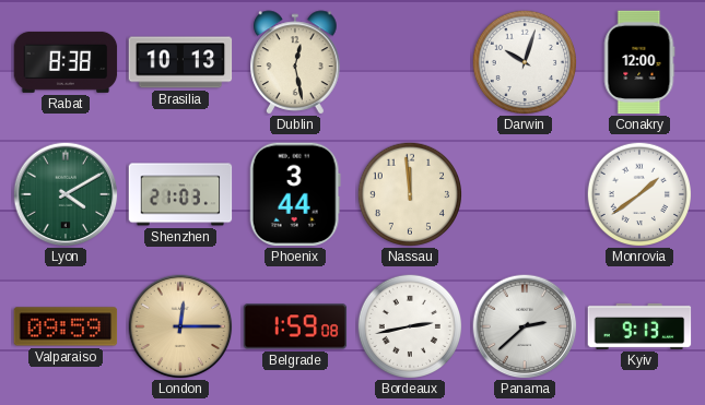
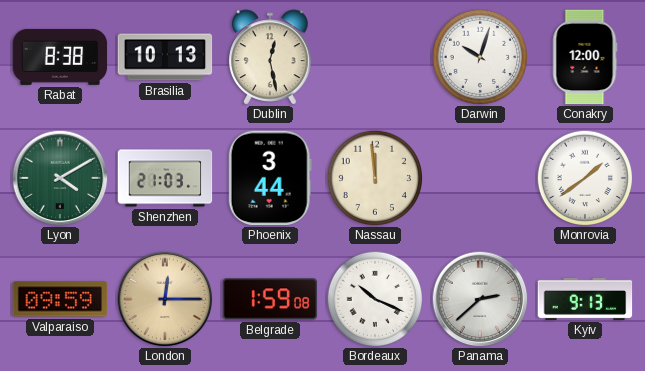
Bordeaux: 2:43 -> 10:19 (374, 298)
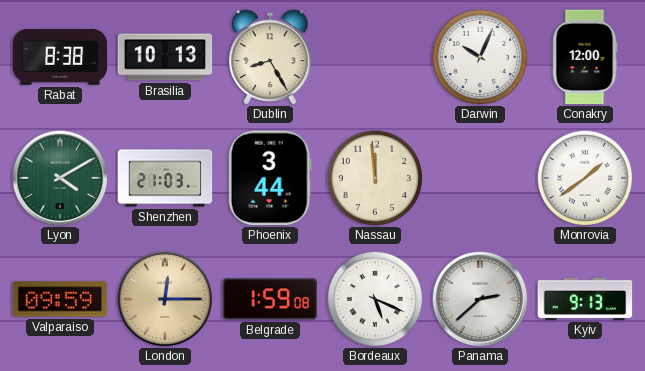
Dublin: 12:28 -> 8:25 (270, 57)
Darwin: 10:03 -> 10:04 (479, 56)
Bordeaux: 10:19 -> 5:19 (374, 298)
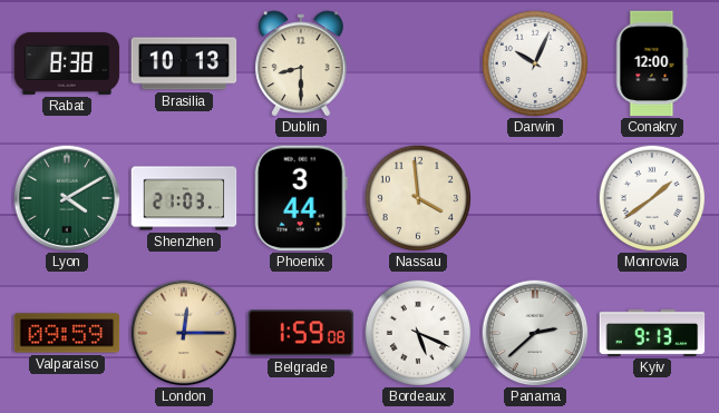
Dublin: 8:25 -> 8:30 (301, 63)
Nassau: 11:59 -> 3:59 (417, 197)
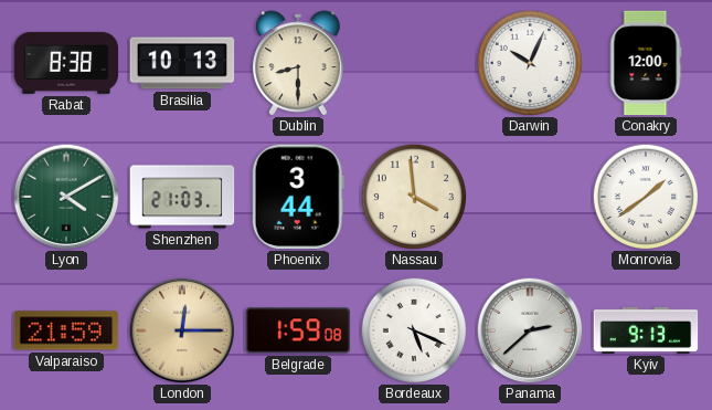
Valparaiso: 09:59 -> 21:59 (66, 330)
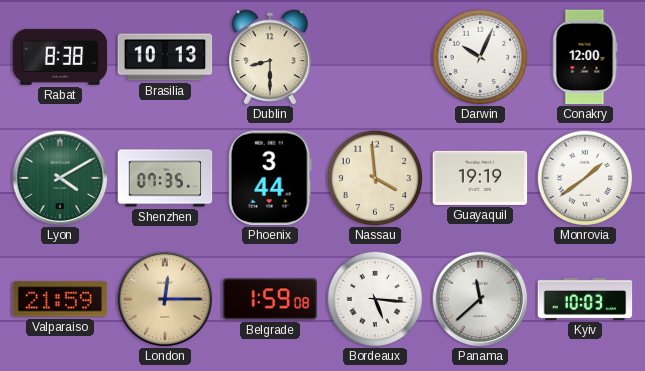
Shenzhen: 21:03 -> 07:35 (165, 178)
Guayaquil: none -> 19:19 (480, 178)
Bordeaux: 5:19 -> 5:16 (374, 298)
Panama: 2:38 -> 11:38 (480, 299)
Kyiv: 9:13 -> 10:03 (585, 299)
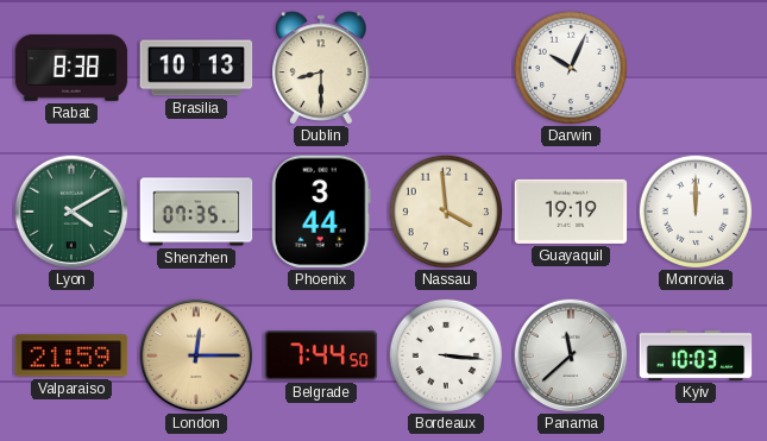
Conakry: 12:00 -> none (585, 57)
Monrovia: 1:39 -> 12:00 (694, 210)
Belgrade: 1:59 -> 7:44 (321, 355)
Bordeaux: 5:16 -> 3:16 (445, 354)
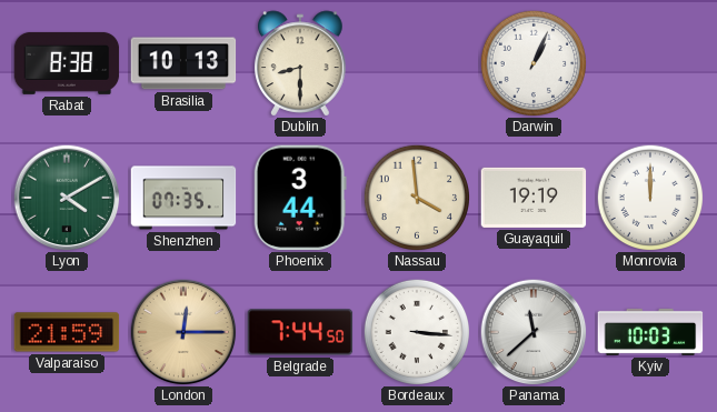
Darwin: 10:04 -> 1:04 (532, 62)
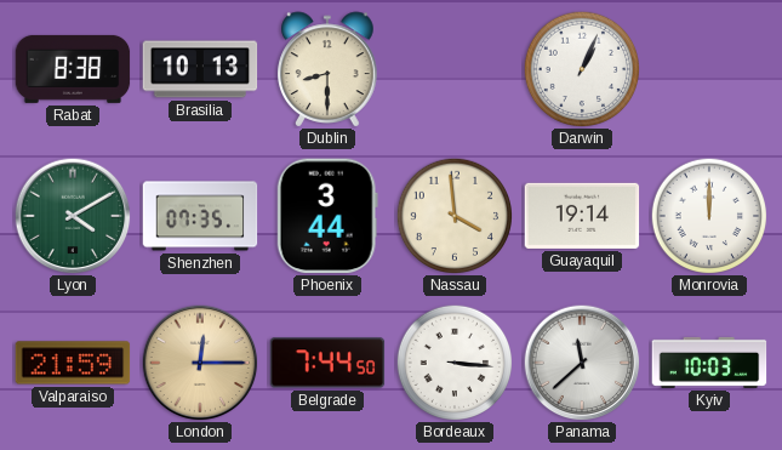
Guayaquil: 19:19 -> 19:14 (582, 216)
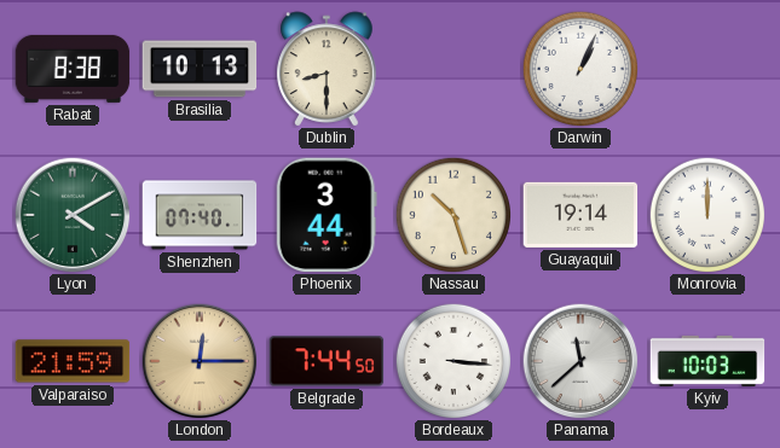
Shenzhen: 07:35 -> 07:40 (200, 215)
Nassau: 3:59 -> 10:27 (452, 214)
